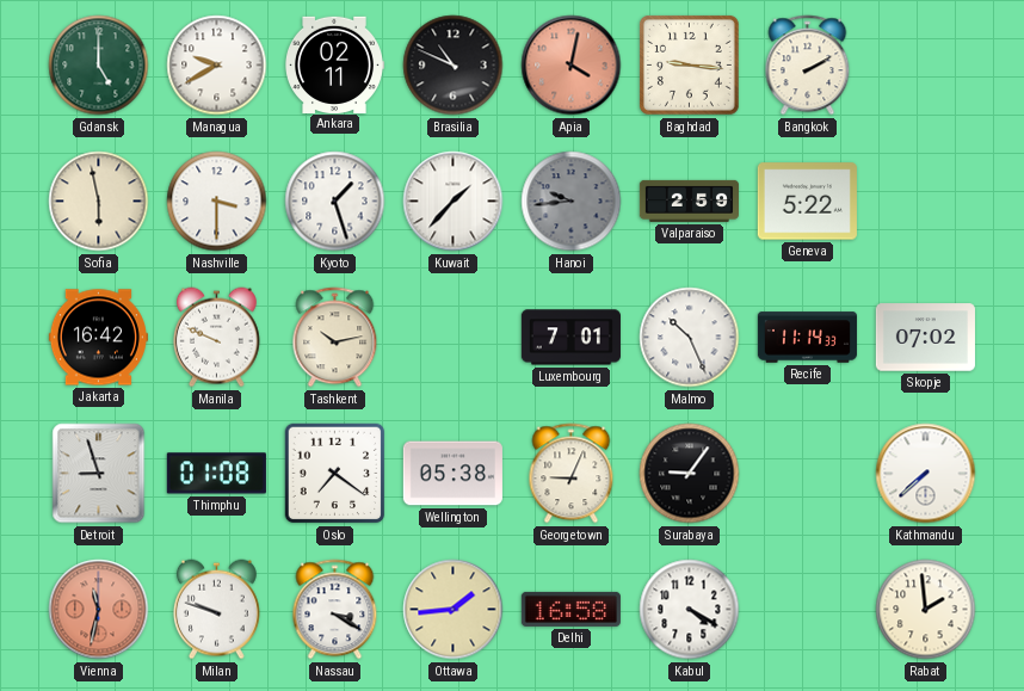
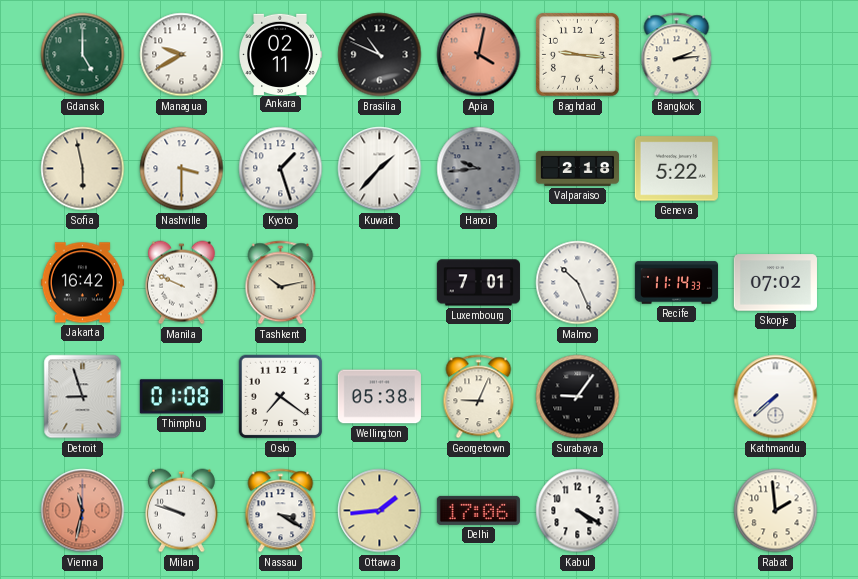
Bangkok: 2:10 -> 2:14 (677, 55)
Valparaiso: 2:59 -> 2:18 (577, 168)
Delhi: 16:58 -> 17:06 (478, 510)
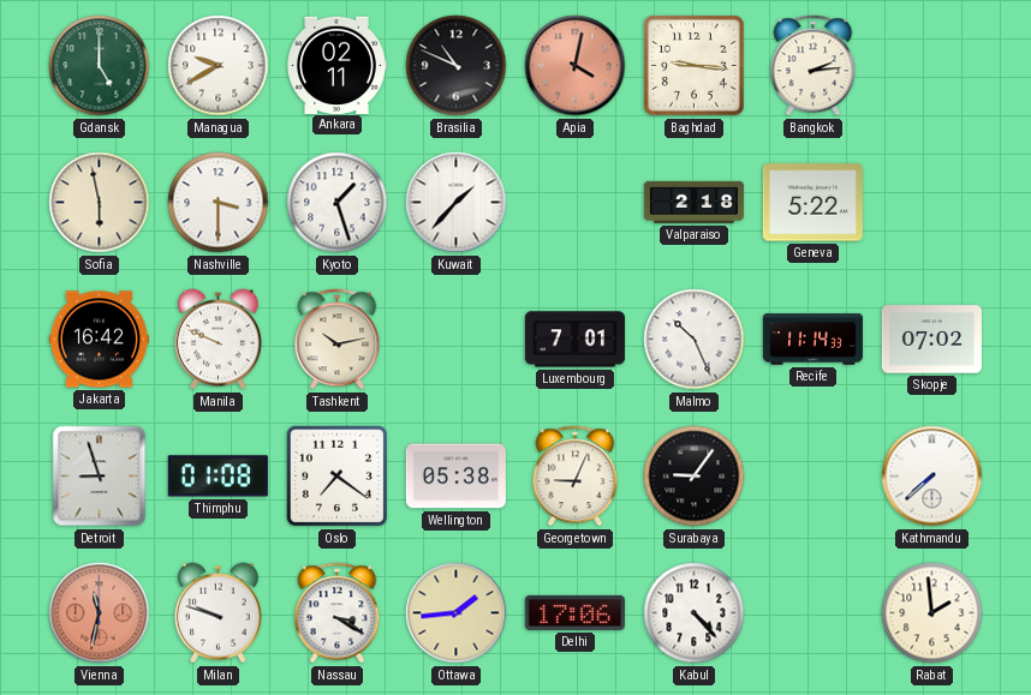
Hanoi: 9:44 -> none (479, 169)
Kabul: 4:20 -> 4:23 (695, 613)
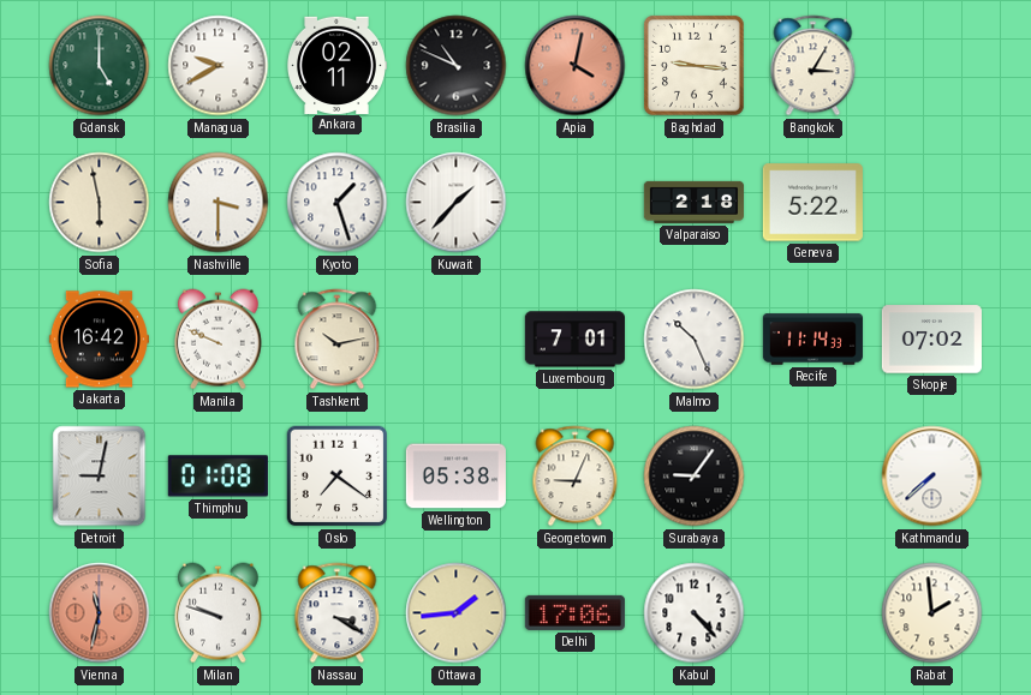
Bangkok: 2:14 -> 3:05 (814, 66)
Detroit: 8:57 -> 9:02 (100, 477)
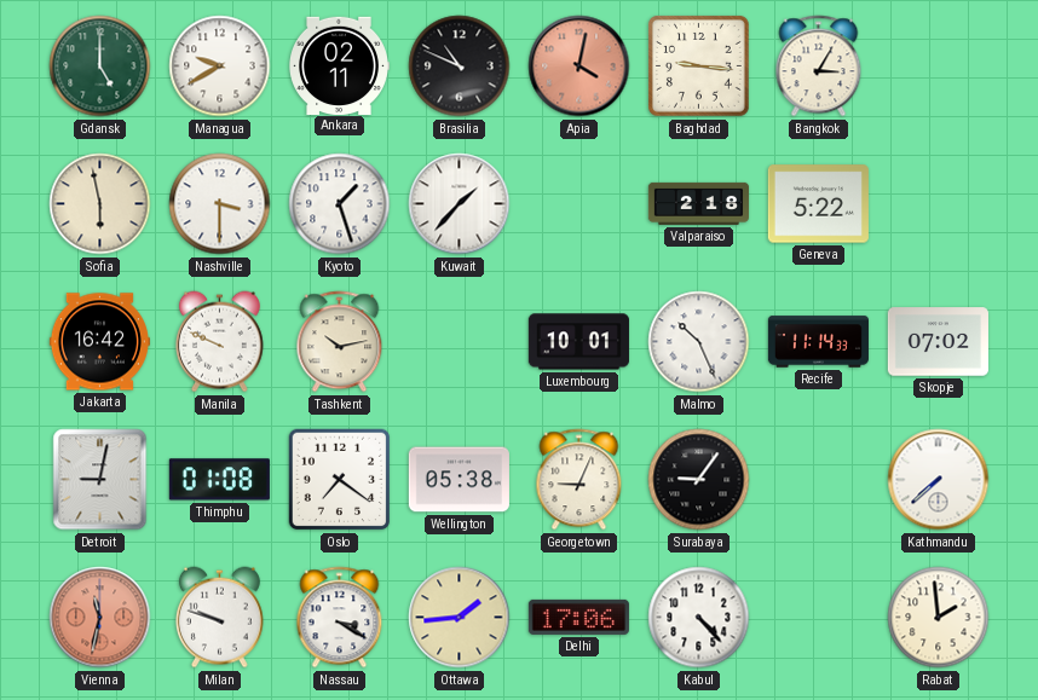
Luxembourg: 7:01 -> 10:01 (578, 342)
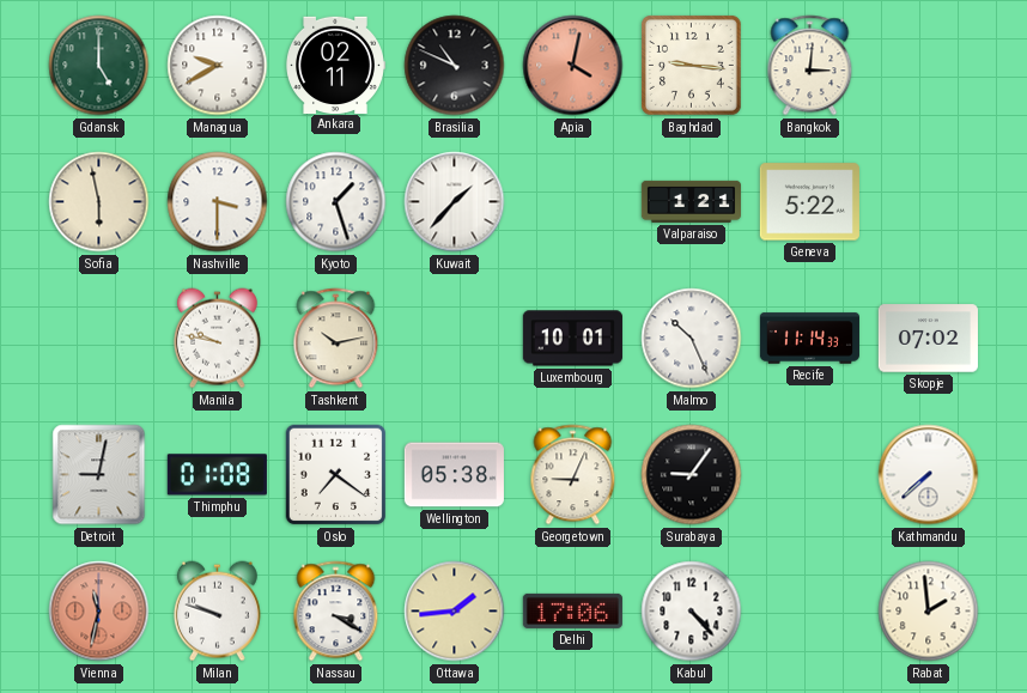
Bangkok: 3:05 -> 3:01 (810, 66)
Valparaiso: 2:18 -> 1:21 (691, 201)
Jakarta: 16:42 -> none (99, 342)
Manila: 9:49 -> 9:47 (217, 339)
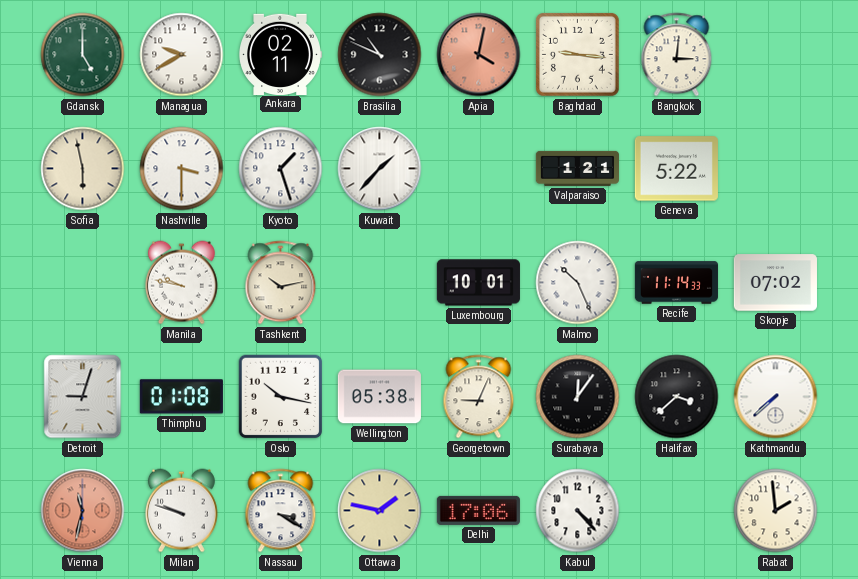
Detroit: 9:02 -> 9:03 (83, 397)
Oslo: 7:21 -> 10:17 (281, 397)
Surabaya: 9:06 -> 12:06 (578, 397)
Halifax: none -> 3:38 (677, 397)
Ottawa: 1:44 -> 1:47 (380, 511)
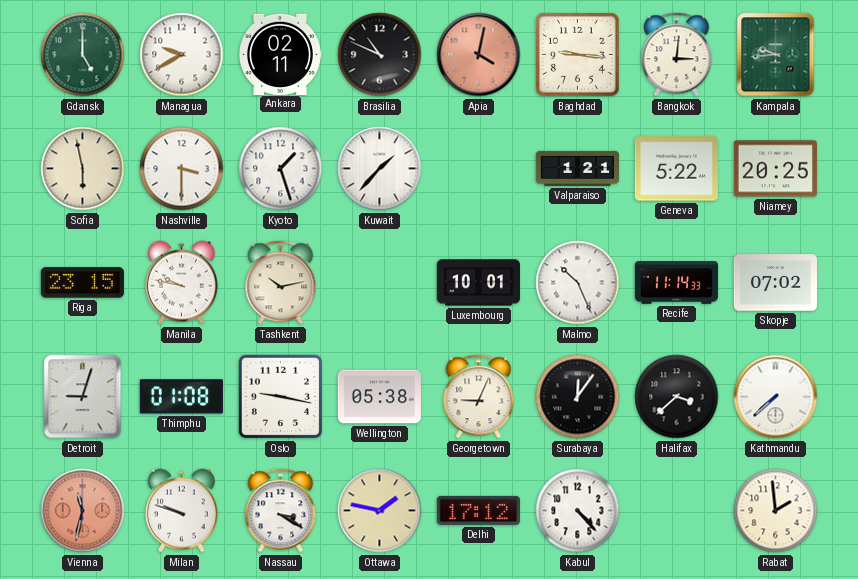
Kampala: none -> 9:44 (776, 55)
Niamey: none -> 20:25 (775, 169)
Riga: none -> 23:15 (82, 283)
Oslo: 10:17 -> 9:17 (281, 397)
Delhi: 17:06 -> 17:12 (478, 510)
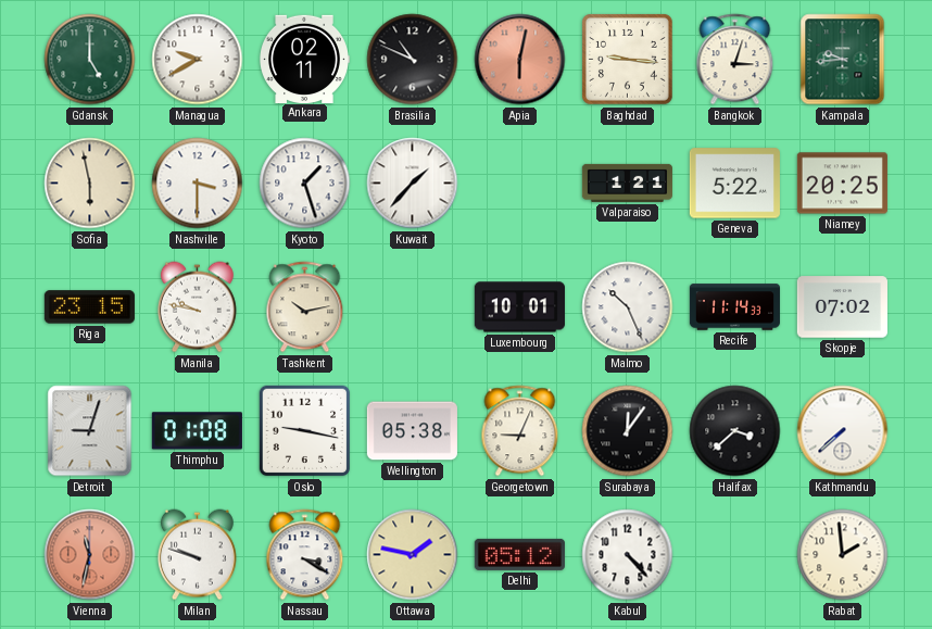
Apia: 4:02 -> 6:02 (520, 60)
Bangkok: 3:01 -> 3:03 (735, 60)
Delhi: 17:12 -> 05:12 (519, 554)
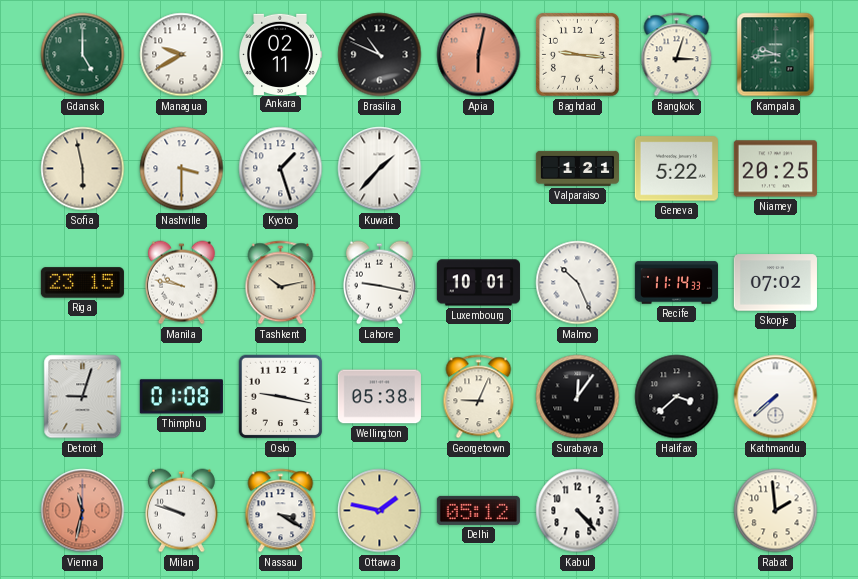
Lahore: none -> 9:17 (379, 283)
